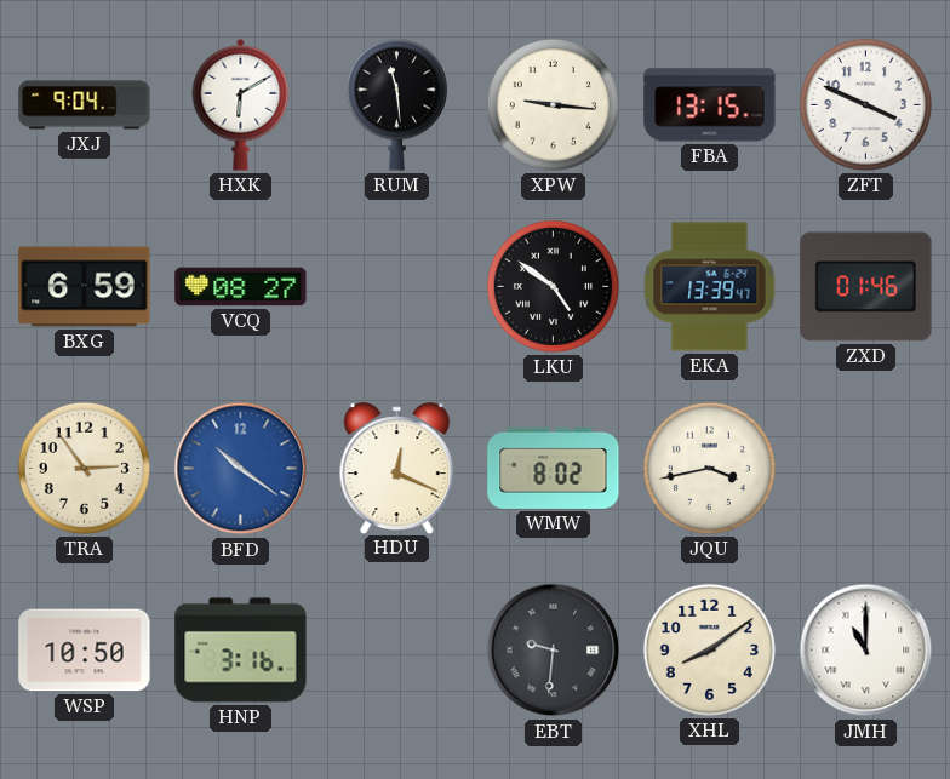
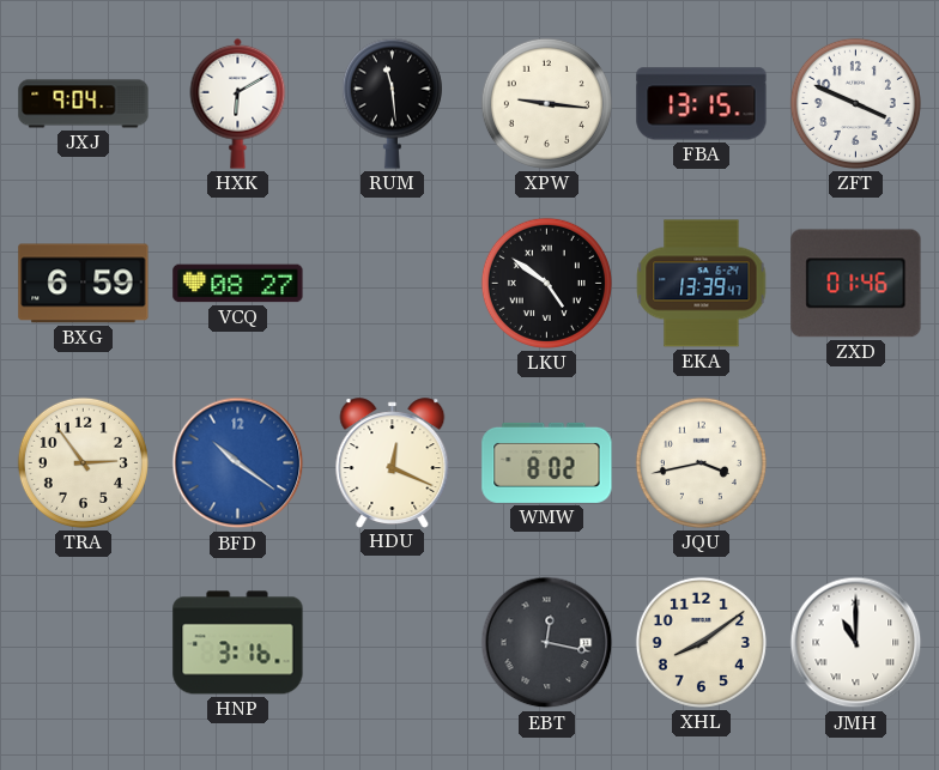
WSP: 10:50 -> none (85, 651)
EBT: 9:31 -> 12:17 (547, 643)
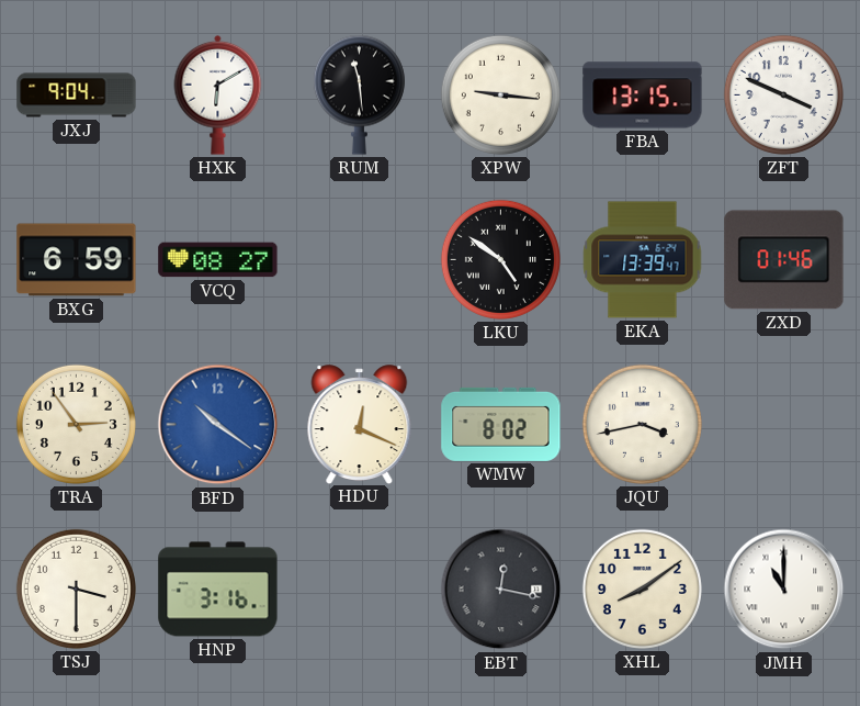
TSJ: none -> 3:30 (76, 589)
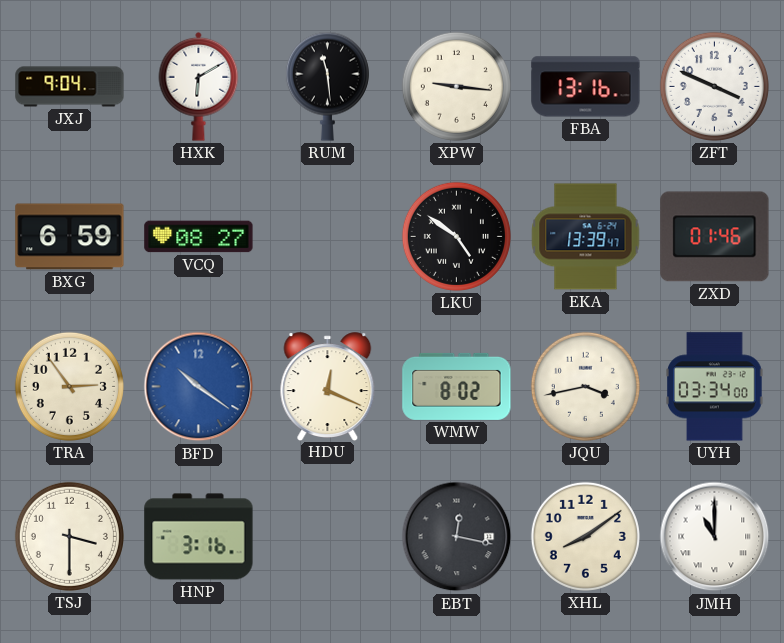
FBA: 13:15 -> 13:16 (586, 87)
UYH: none -> 03:34 (715, 387)
